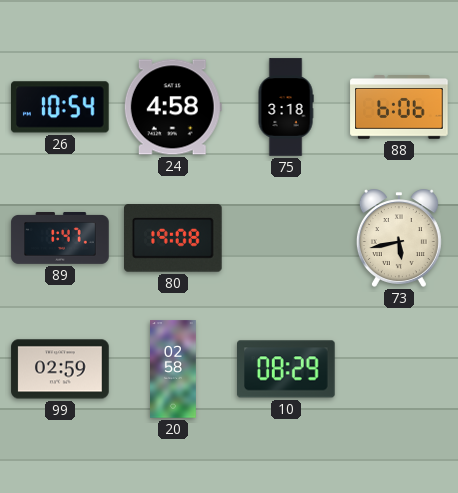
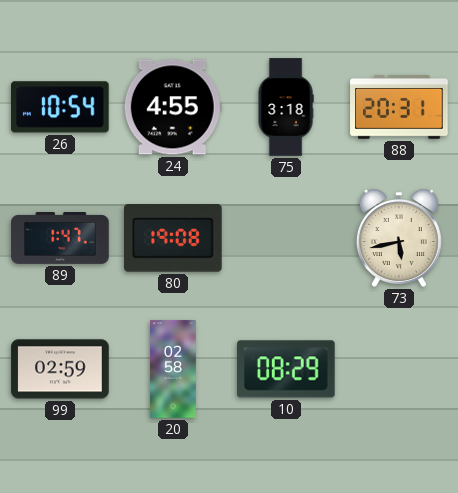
24: 4:58 -> 4:55 (173, 107)
88: 6:06 -> 20:31 (399, 108)
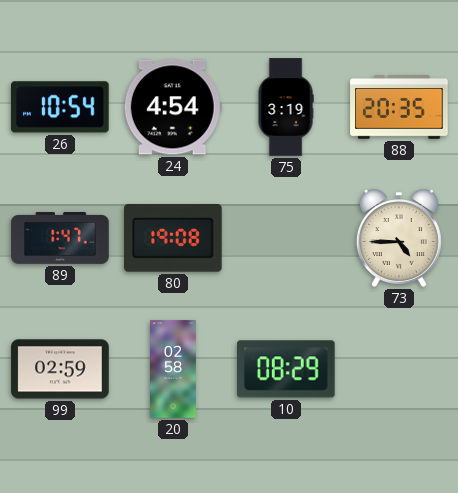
24: 4:55 -> 4:54 (173, 107)
75: 3:18 -> 3:19 (286, 107)
88: 20:31 -> 20:35 (399, 108)
73: 5:43 -> 4:45 (399, 238)
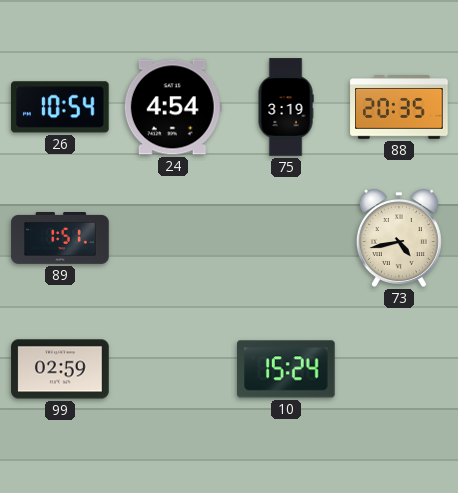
89: 1:47 -> 1:51 (60, 239)
80: 19:08 -> none (174, 238)
73: 4:45 -> 4:43 (399, 238)
20: 02:58 -> none (174, 369)
10: 08:29 -> 15:24 (287, 369)
